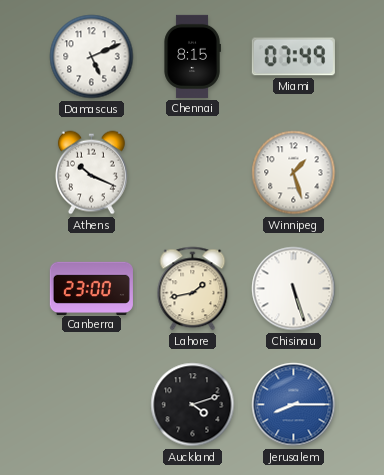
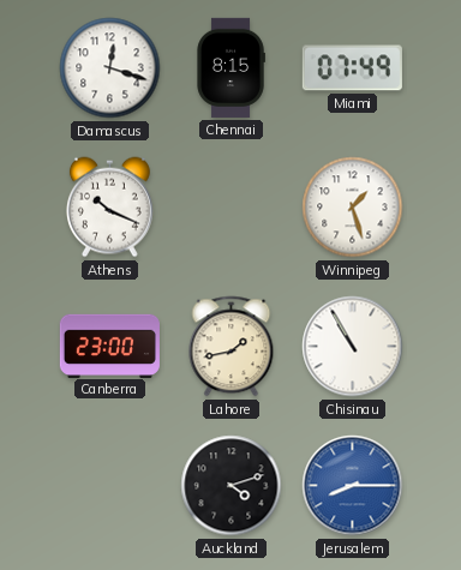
Damascus: 5:11 -> 12:18 (110, 68)
Chisinau: 5:27 -> 10:55 (353, 347)
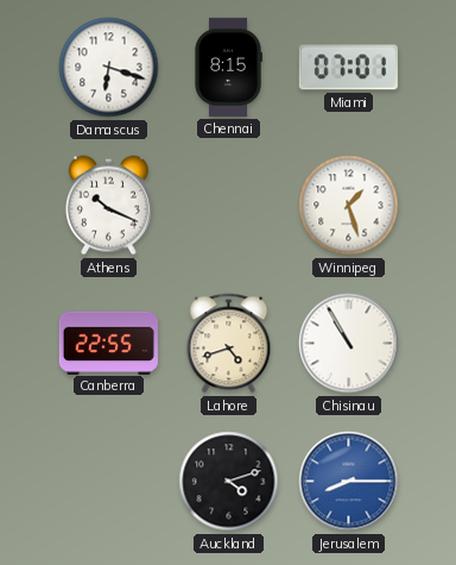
Damascus: 12:18 -> 6:18 (109, 68)
Miami: 07:49 -> 07:01 (348, 68)
Canberra: 23:00 -> 22:55 (108, 343)
Lahore: 1:43 -> 4:42 (229, 344)
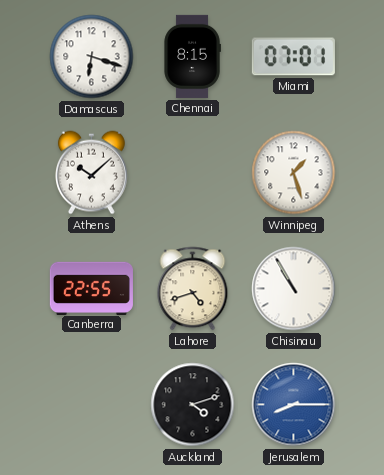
Athens: 10:19 -> 10:08 (91, 173)
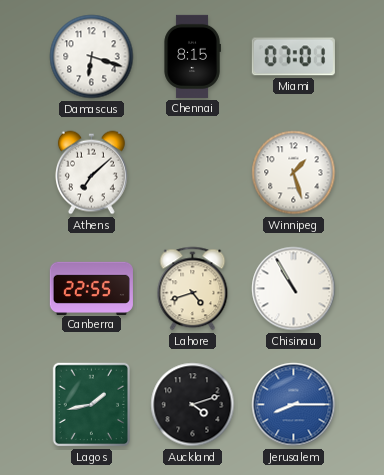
Athens: 10:08 -> 7:08 (91, 173)
Lagos: none -> 1:43 (91, 405)
